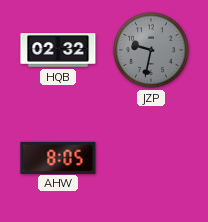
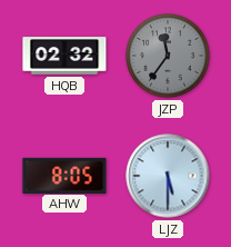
JZP: 9:32 -> 11:36 (168, 56)
LJZ: none -> 5:30 (168, 176)
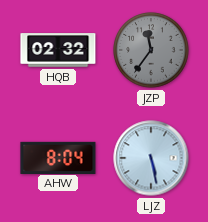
AHW: 8:05 -> 8:04 (58, 157)
LJZ: 5:30 -> 5:28 (151, 158)
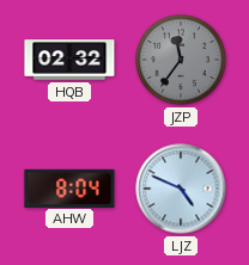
LJZ: 5:28 -> 4:49 (181, 189)
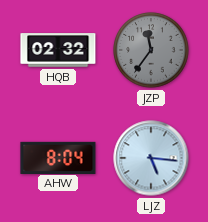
LJZ: 4:49 -> 5:16 (151, 158)
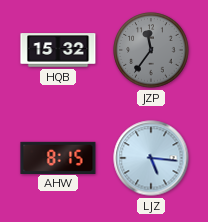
HQB: 02:32 -> 15:32 (58, 50)
AHW: 8:04 -> 8:15 (58, 157)
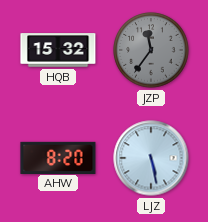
AHW: 8:15 -> 8:20 (58, 157)
LJZ: 5:16 -> 5:28 (151, 158)
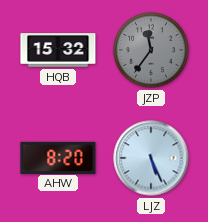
LJZ: 5:28 -> 5:26 (151, 158)
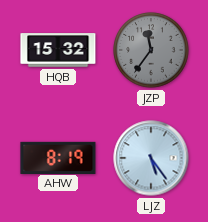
AHW: 8:20 -> 8:19 (58, 157)
LJZ: 5:26 -> 5:24 (151, 158)
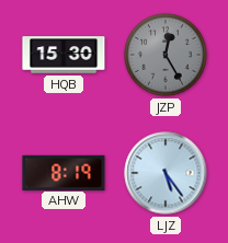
HQB: 15:32 -> 15:30 (64, 55)
JZP: 11:36 -> 12:25 (166, 55)
